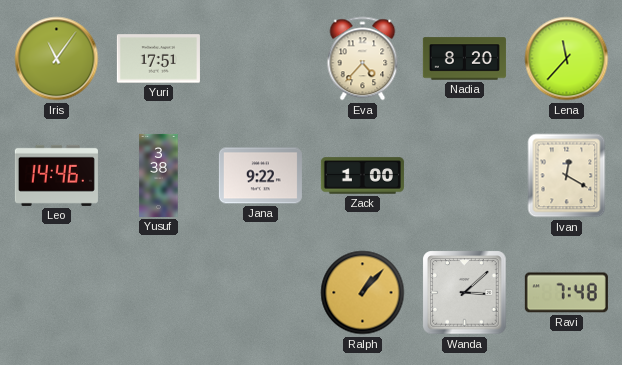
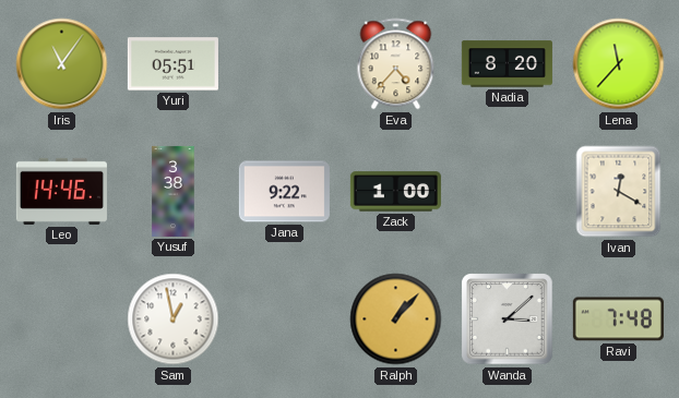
Yuri: 17:51 -> 05:51 (172, 64)
Sam: none -> 12:58 (174, 319)
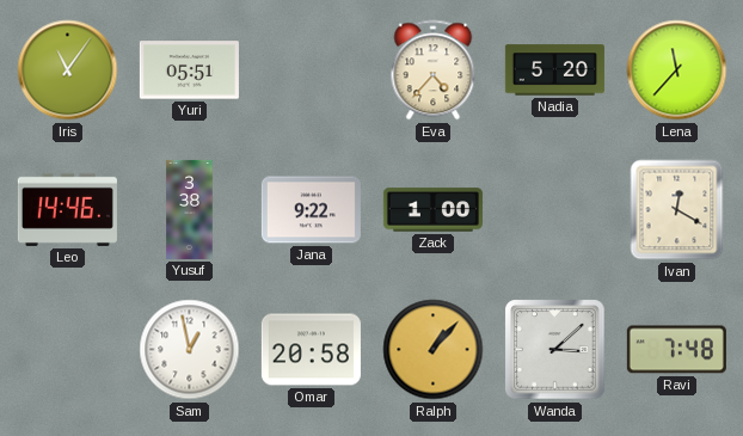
Nadia: 8:20 -> 5:20 (554, 70)
Omar: none -> 20:58 (311, 350)
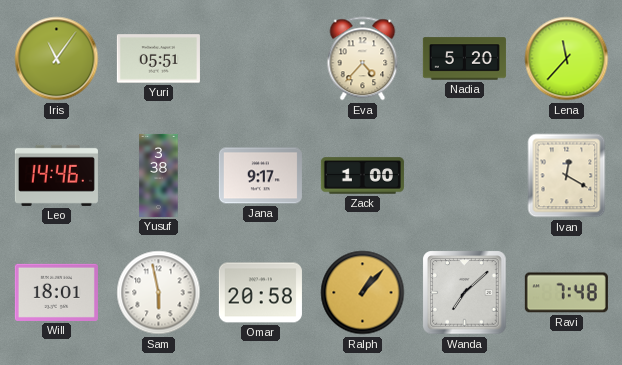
Jana: 9:22 -> 9:17 (260, 176)
Will: none -> 18:01 (56, 292)
Sam: 12:58 -> 5:58 (159, 293)
Wanda: 3:08 -> 7:08 (465, 293)
